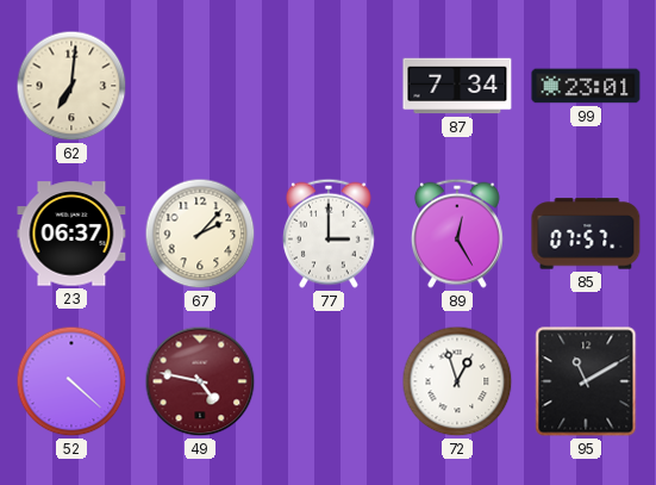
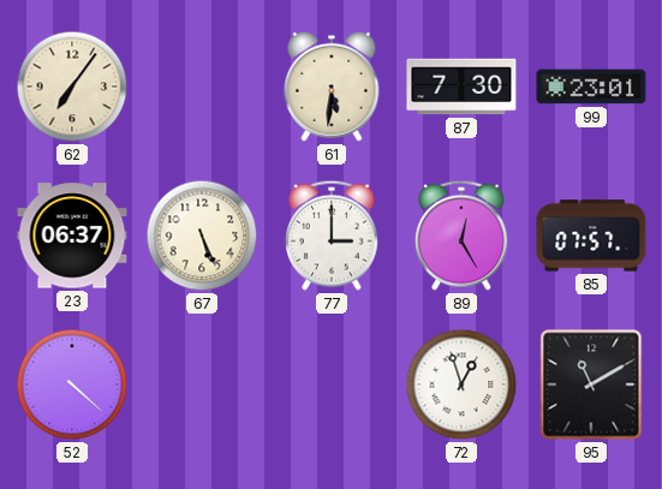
62: 7:01 -> 7:06 (72, 87)
61: none -> 5:31 (332, 87)
87: 7:34 -> 7:30 (461, 87)
67: 2:07 -> 5:26 (202, 235)
49: 4:47 -> none (200, 381)
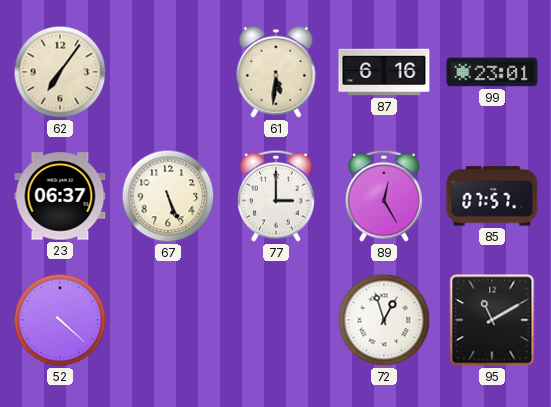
87: 7:30 -> 6:16 (384, 72)
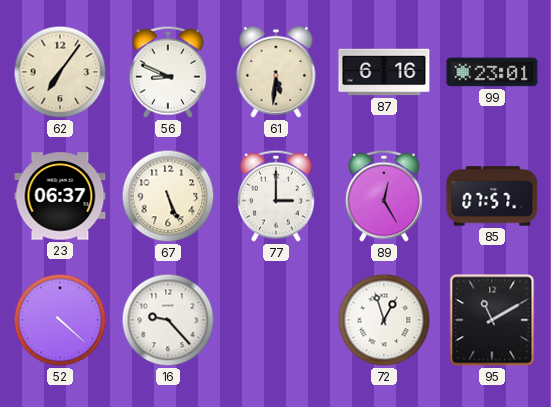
56: none -> 8:49 (168, 72)
16: none -> 9:23 (168, 320)
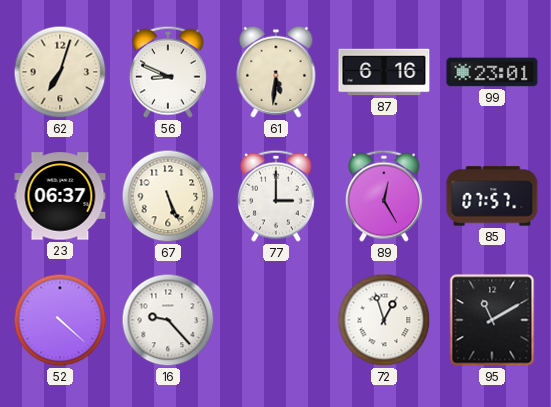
62: 7:06 -> 7:03 (60, 72)
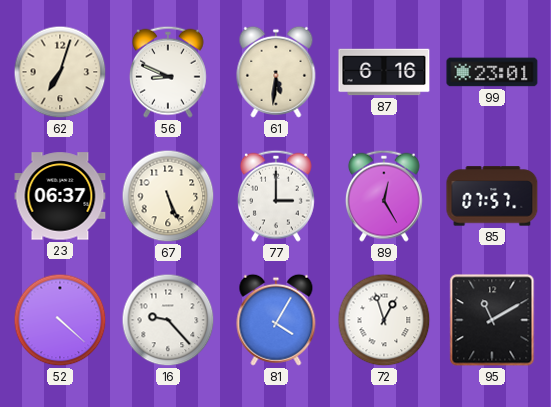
81: none -> 4:05 (276, 320)
